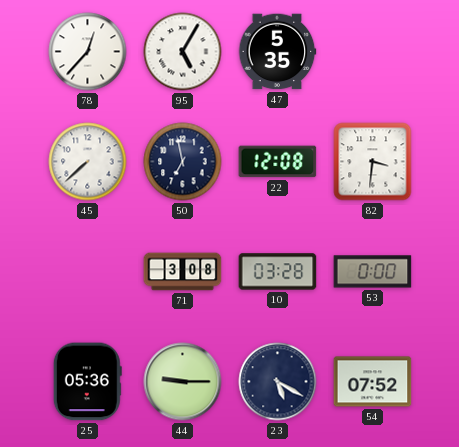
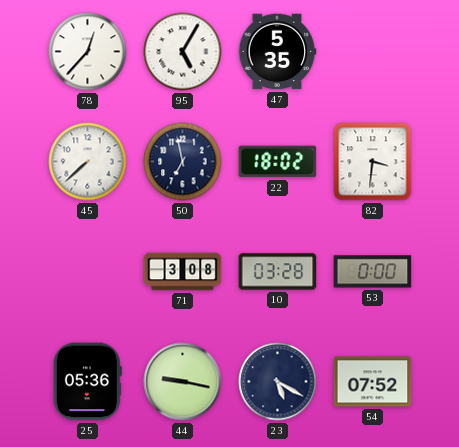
22: 12:08 -> 18:02 (278, 162)
44: 9:15 -> 9:17 (183, 382)
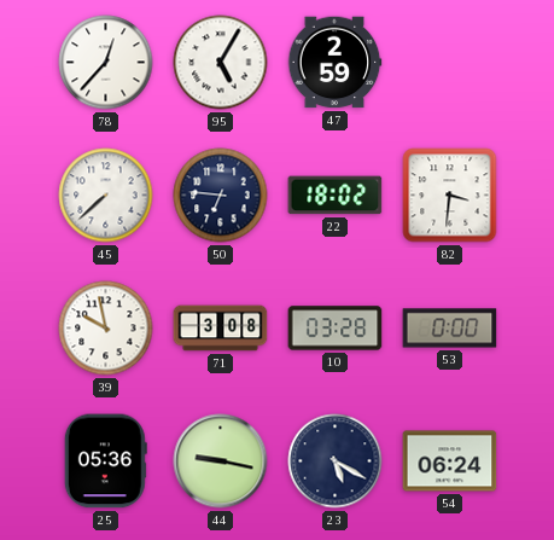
47: 5:35 -> 2:59 (334, 63)
50: 6:58 -> 6:46 (221, 196)
39: none -> 9:58 (106, 329)
54: 07:52 -> 06:24 (450, 461)
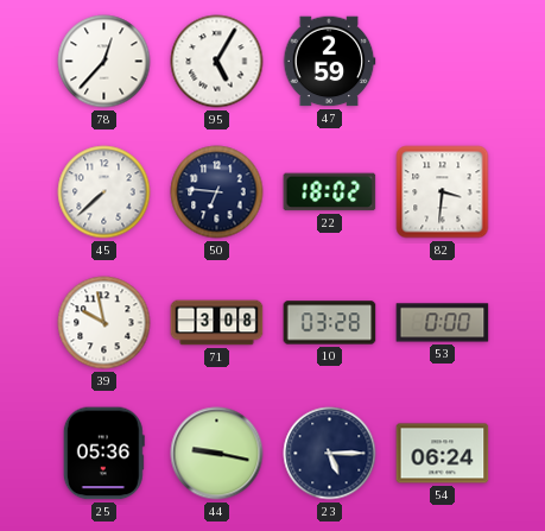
23: 5:20 -> 5:15 (330, 454)
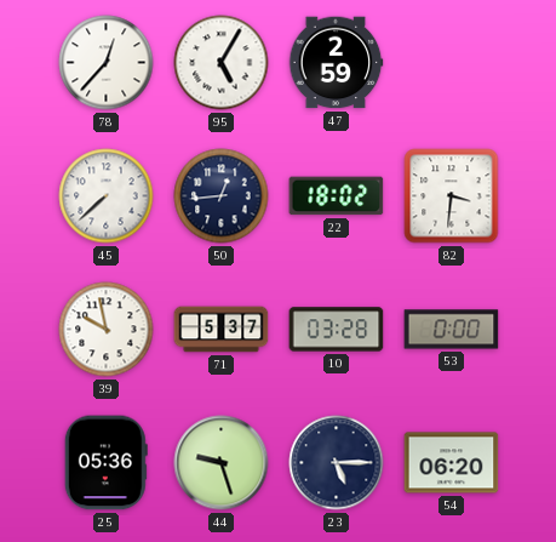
50: 6:46 -> 12:44 (222, 196)
71: 3:08 -> 5:37 (222, 330)
44: 9:17 -> 9:27 (222, 463)
54: 06:24 -> 06:20 (452, 463)
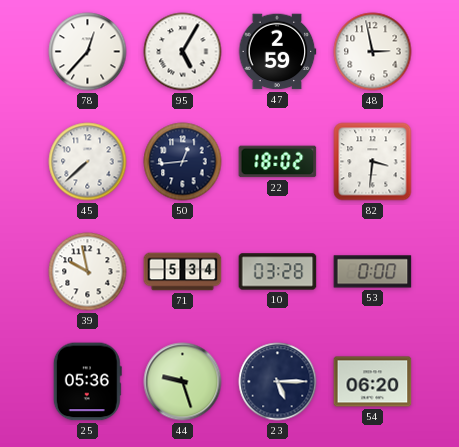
48: none -> 2:58 (373, 52)
71: 5:37 -> 5:34 (183, 272)
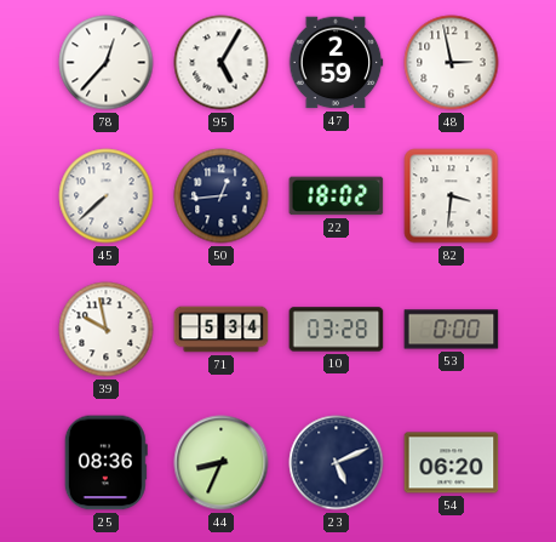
25: 05:36 -> 08:36 (105, 463)
44: 9:27 -> 8:34 (222, 463)
23: 5:15 -> 5:11 (337, 463)
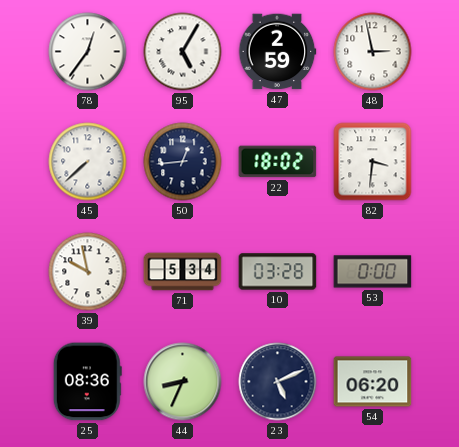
78: 12:37 -> 12:36 (88, 52)
